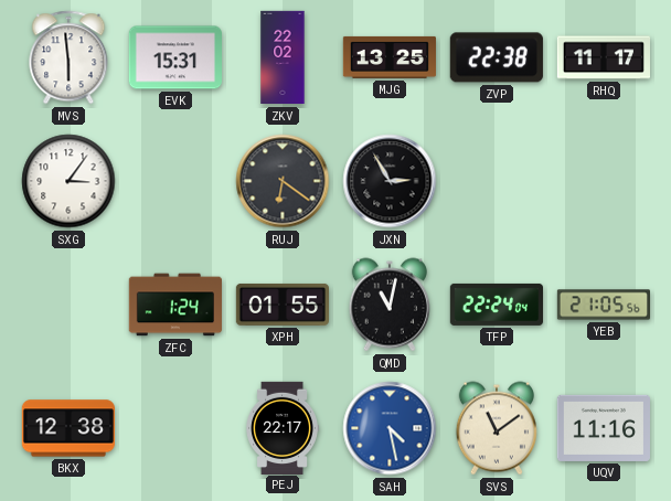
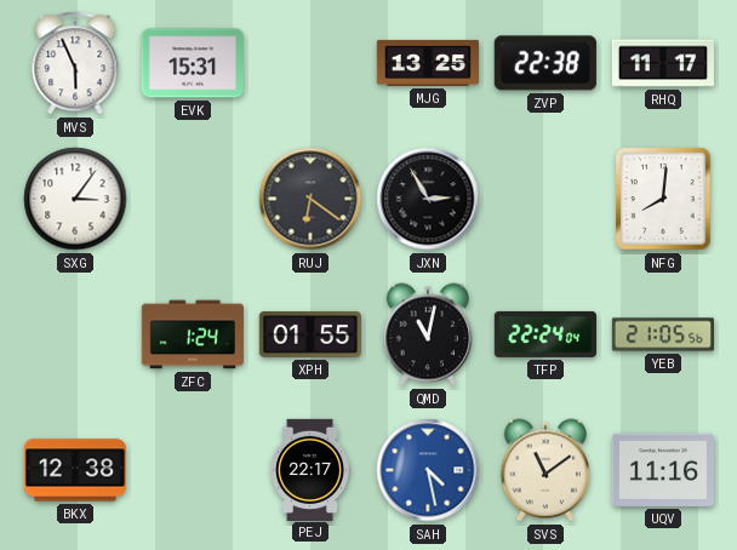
MVS: 5:59 -> 5:56 (75, 63)
ZKV: 22:02 -> none (283, 57)
NFG: none -> 8:01 (663, 199)
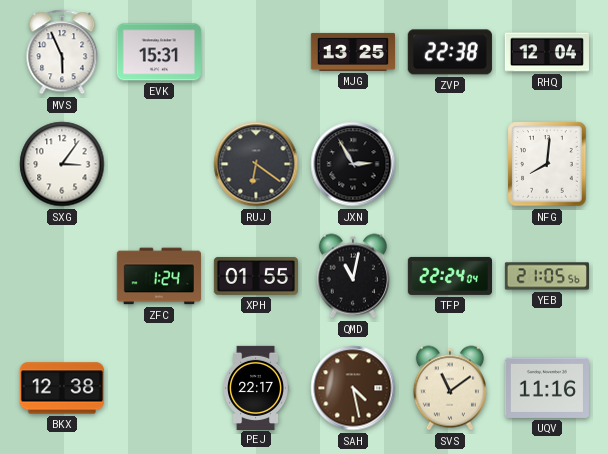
RHQ: 11:17 -> 12:04 (546, 52)
SAH dial: blue -> brown (353, 388)
